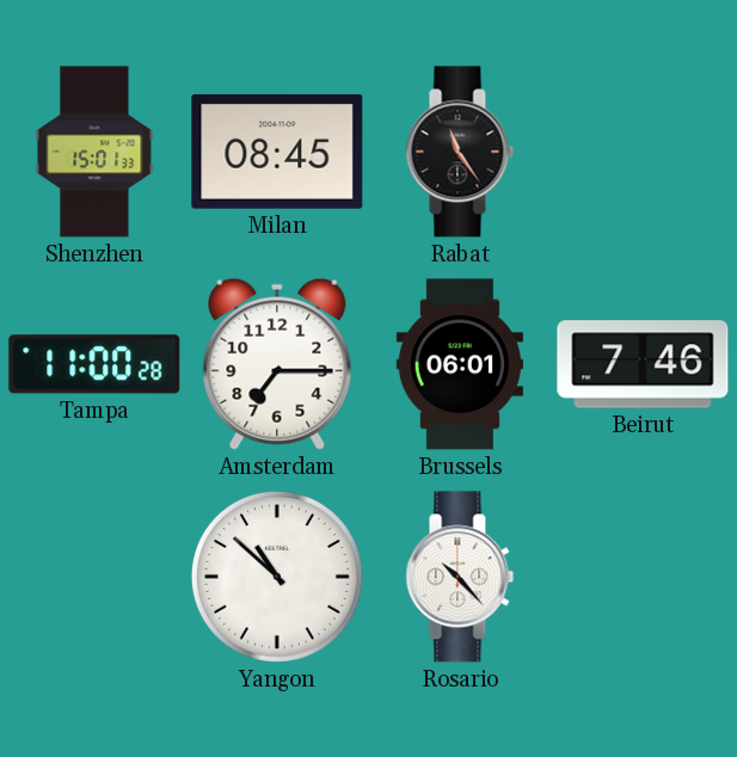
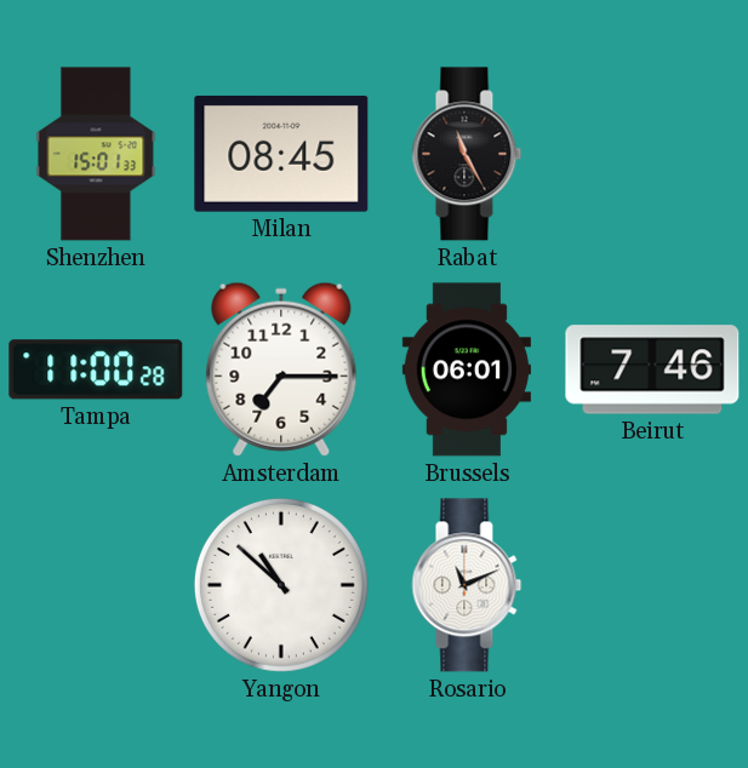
Rabat: 11:24 -> 11:25 (467, 154)
Rosario: 10:23 -> 11:11 (467, 585)
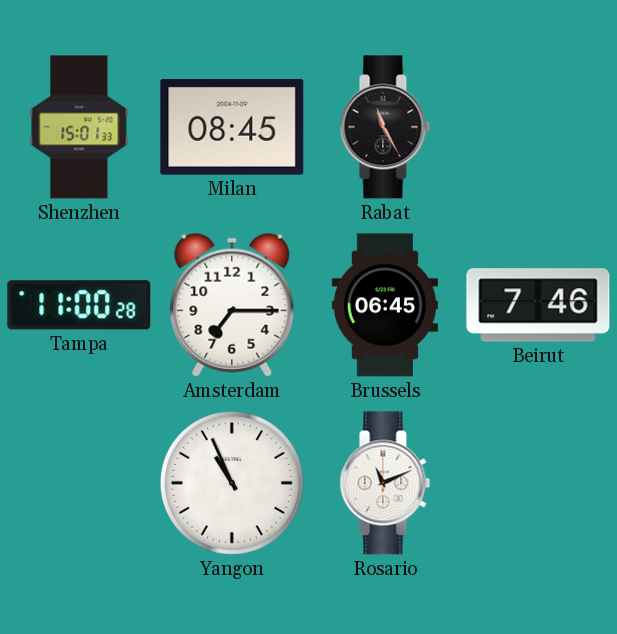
Brussels: 06:01 -> 06:45 (385, 305)
Yangon: 10:52 -> 10:56 (232, 483)
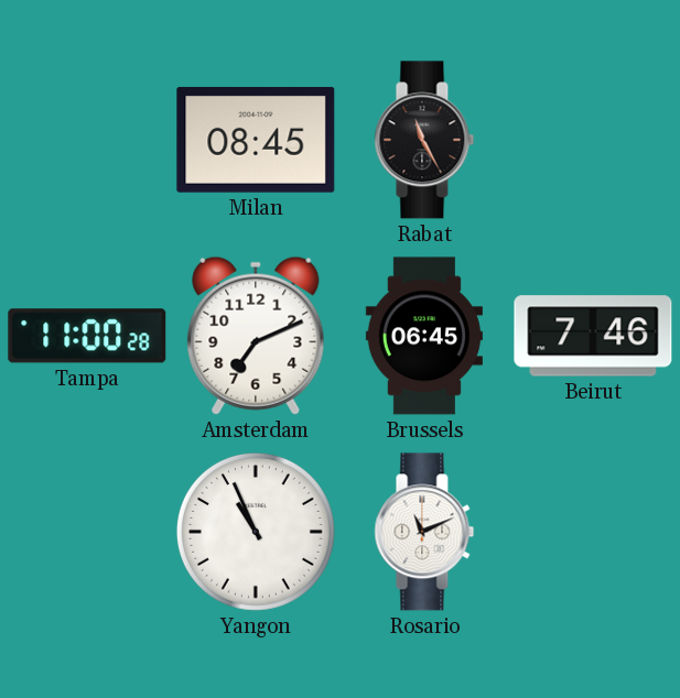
Shenzhen: 15:01 -> none (79, 127)
Amsterdam: 7:15 -> 7:11 (256, 336)
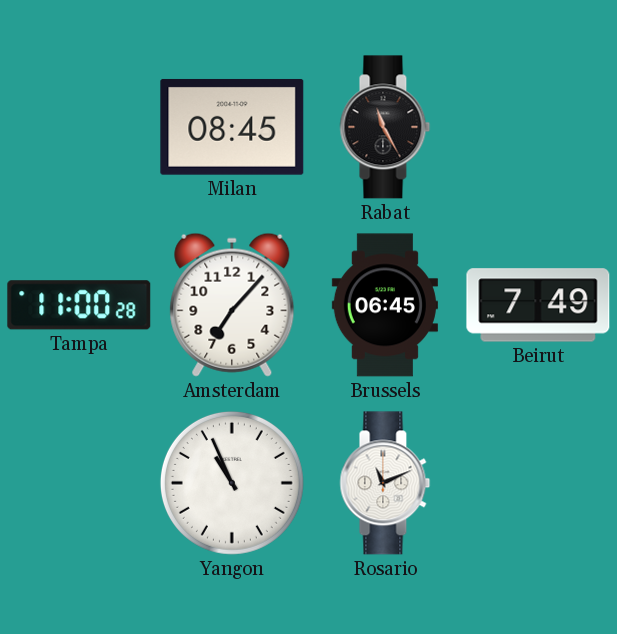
Amsterdam: 7:11 -> 7:07 (232, 305)
Beirut: 7:46 -> 7:49 (538, 305)
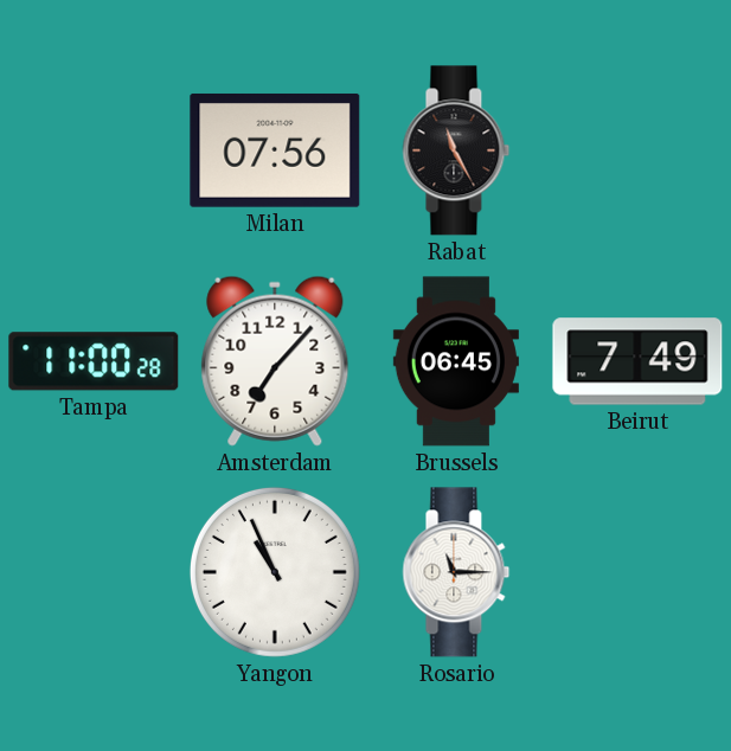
Milan: 08:45 -> 07:56 (275, 150)
Rosario: 11:11 -> 11:15 (456, 572)
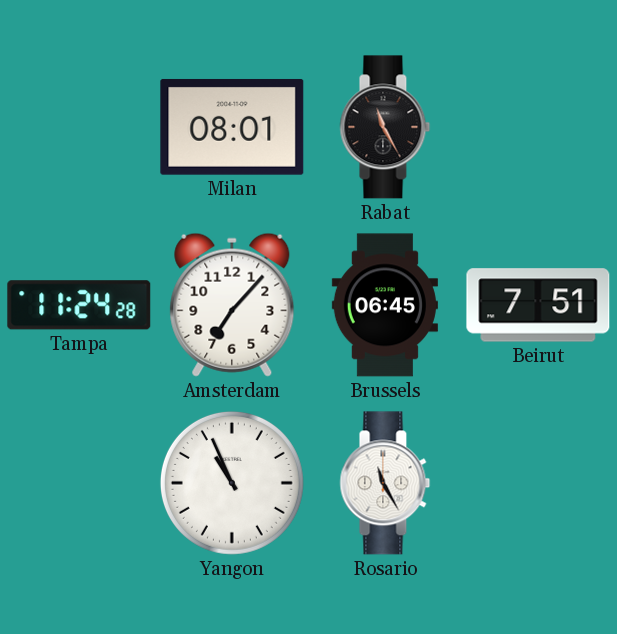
Milan: 07:56 -> 08:01 (232, 127)
Tampa: 11:00 -> 11:24 (79, 305)
Beirut: 7:49 -> 7:51 (538, 305)
Rosario: 11:15 -> 11:25 (385, 483)
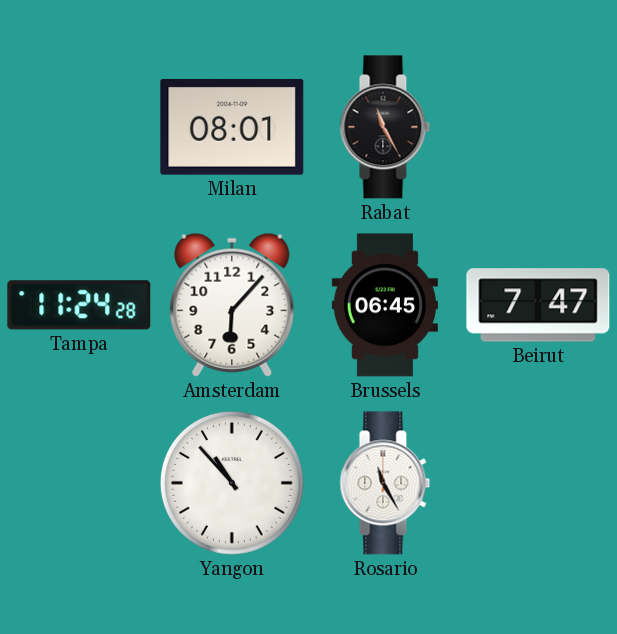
Amsterdam: 7:07 -> 6:07 (232, 305)
Beirut: 7:51 -> 7:47 (538, 305)
Yangon: 10:56 -> 10:53 (232, 483)
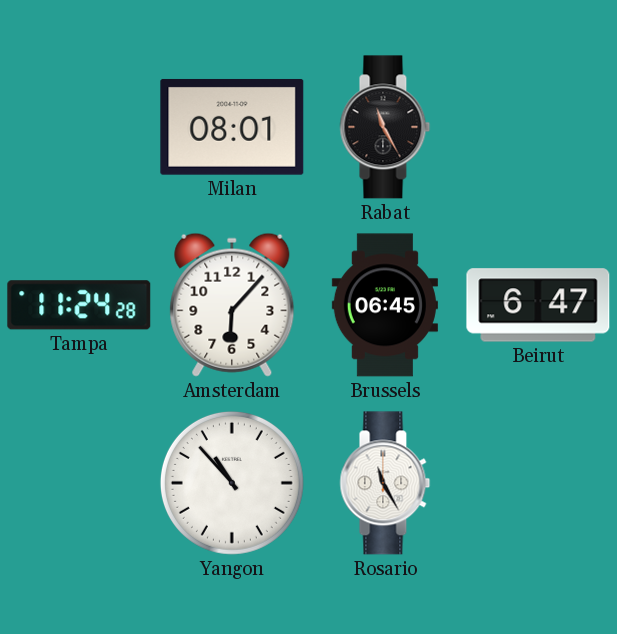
Beirut: 7:47 -> 6:47 (538, 305)
